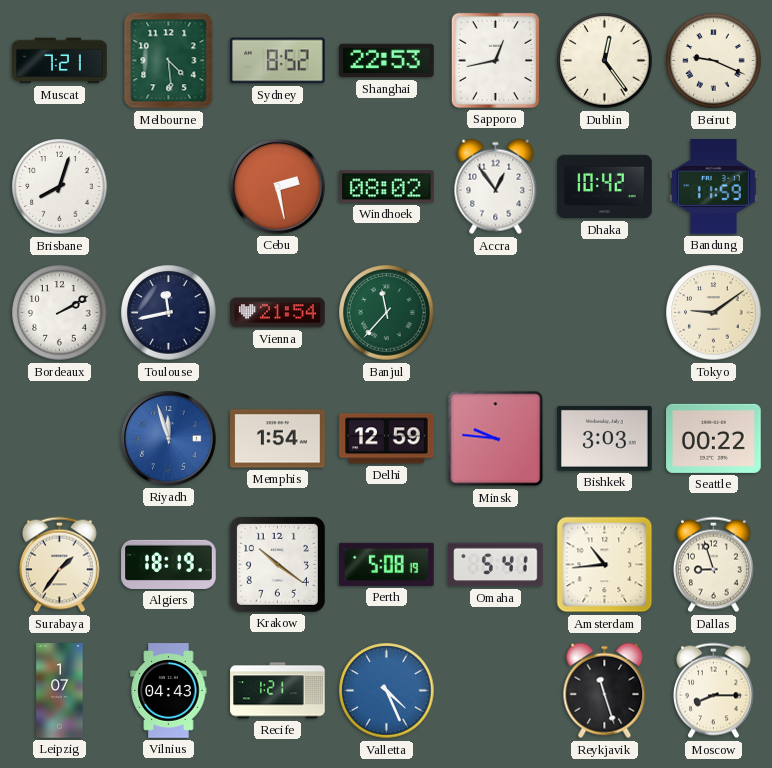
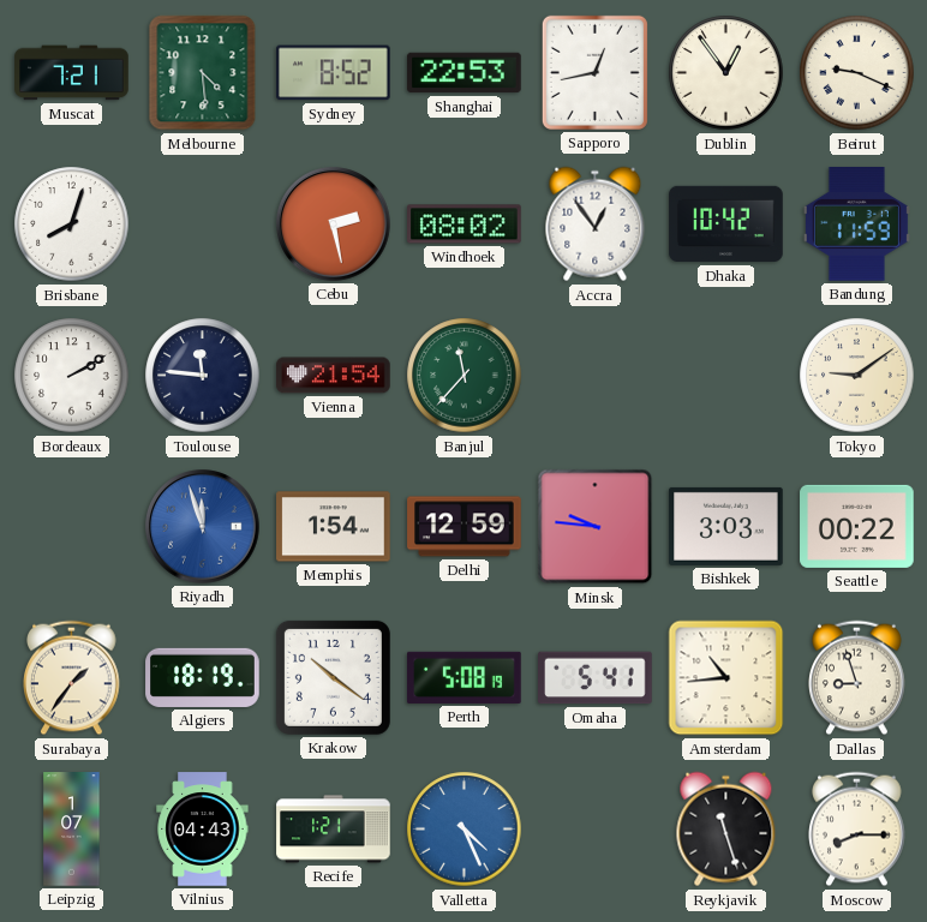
Dublin: 12:24 -> 12:54 (726, 73)
Toulouse: 11:43 -> 11:46 (203, 376)
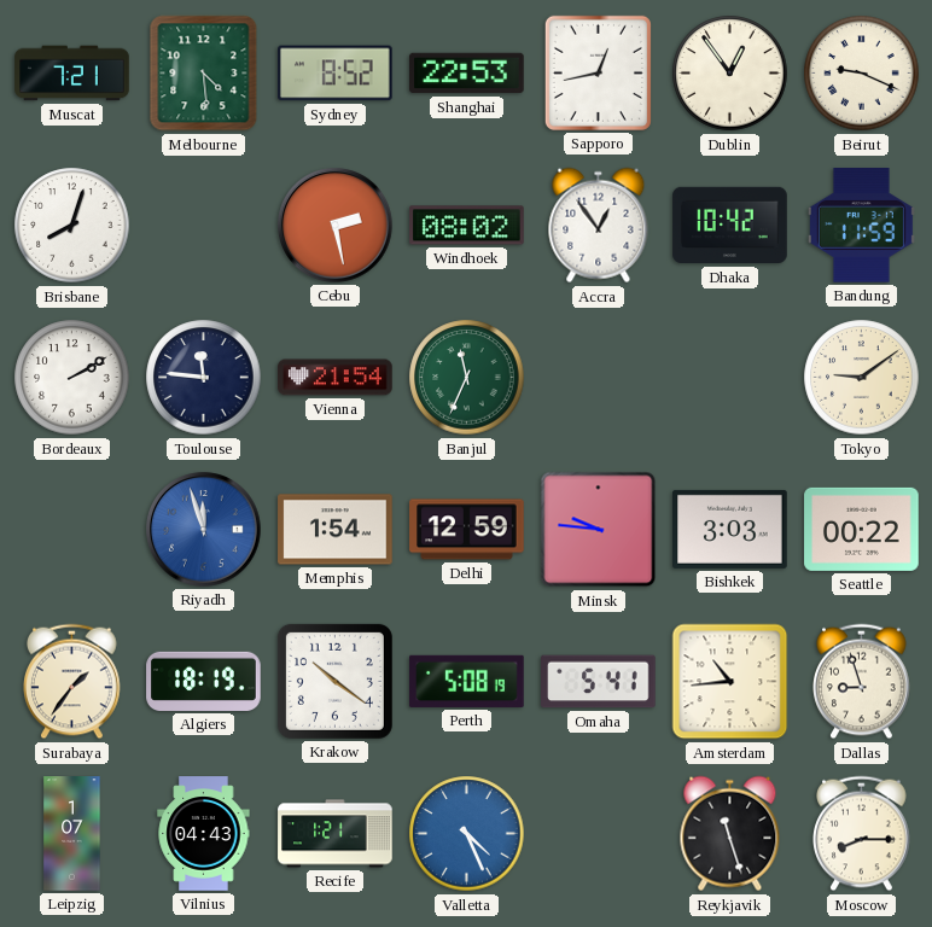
Banjul: 11:37 -> 11:34 (467, 378)
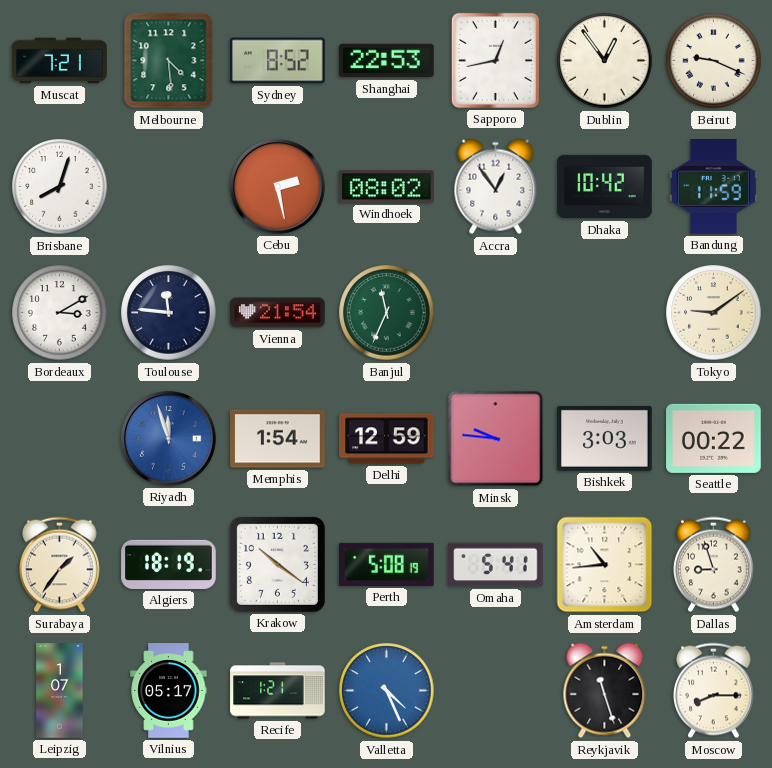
Bordeaux: 2:10 -> 3:10 (60, 313)
Vilnius: 04:43 -> 05:17 (169, 691)
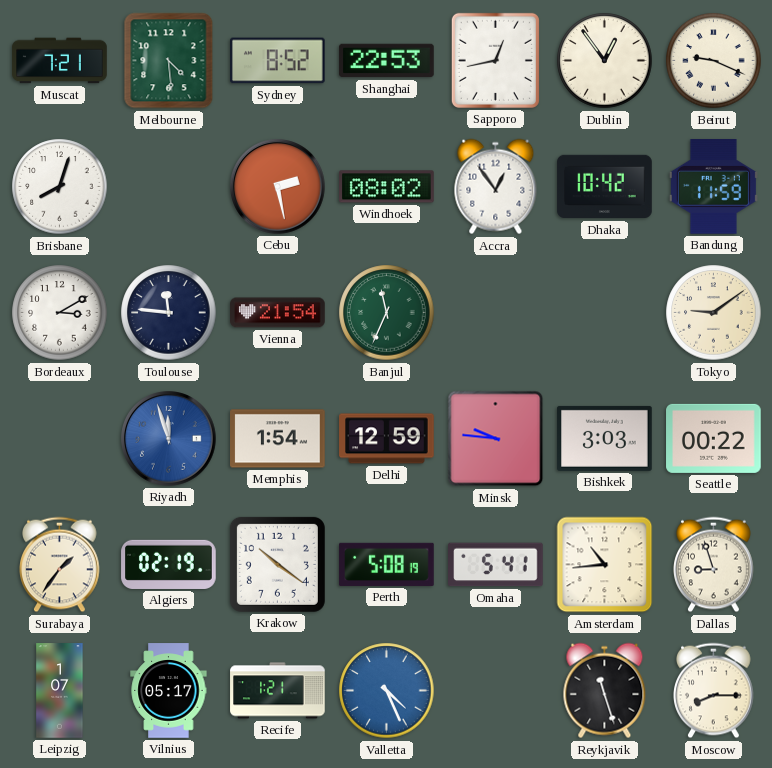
Algiers: 18:19 -> 02:19 (169, 564)
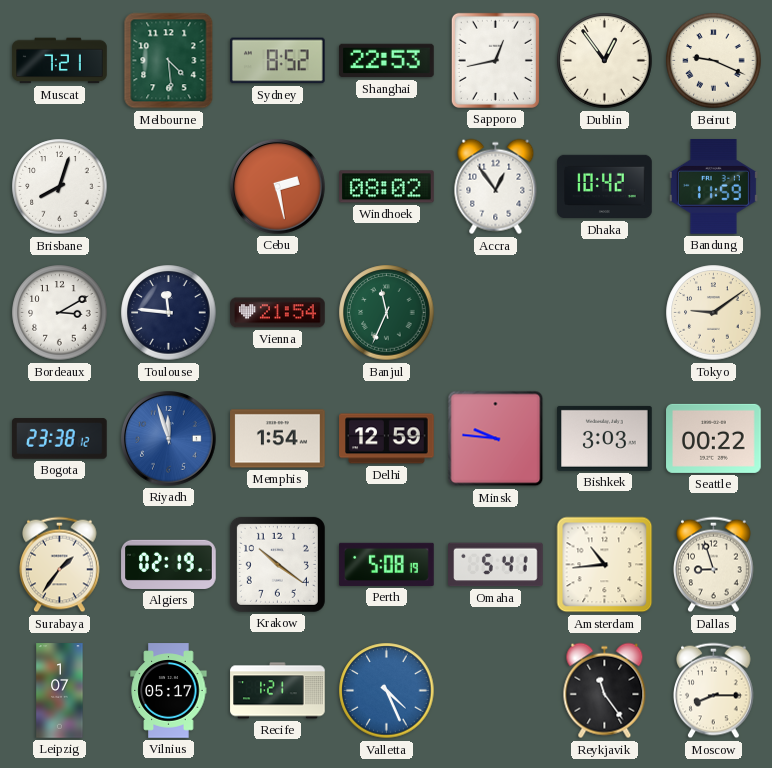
Bogota: none -> 23:38 (60, 439)
Reykjavik: 11:27 -> 11:24 (605, 691)
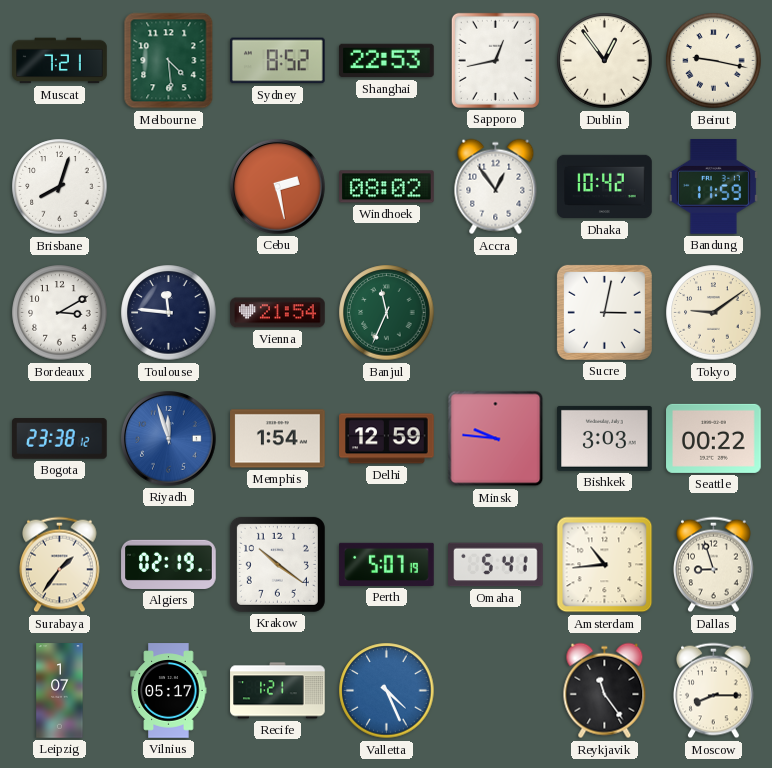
Beirut: 9:19 -> 9:17 (714, 61)
Sucre: none -> 3:02 (604, 312)
Perth: 5:08 -> 5:07 (387, 564)
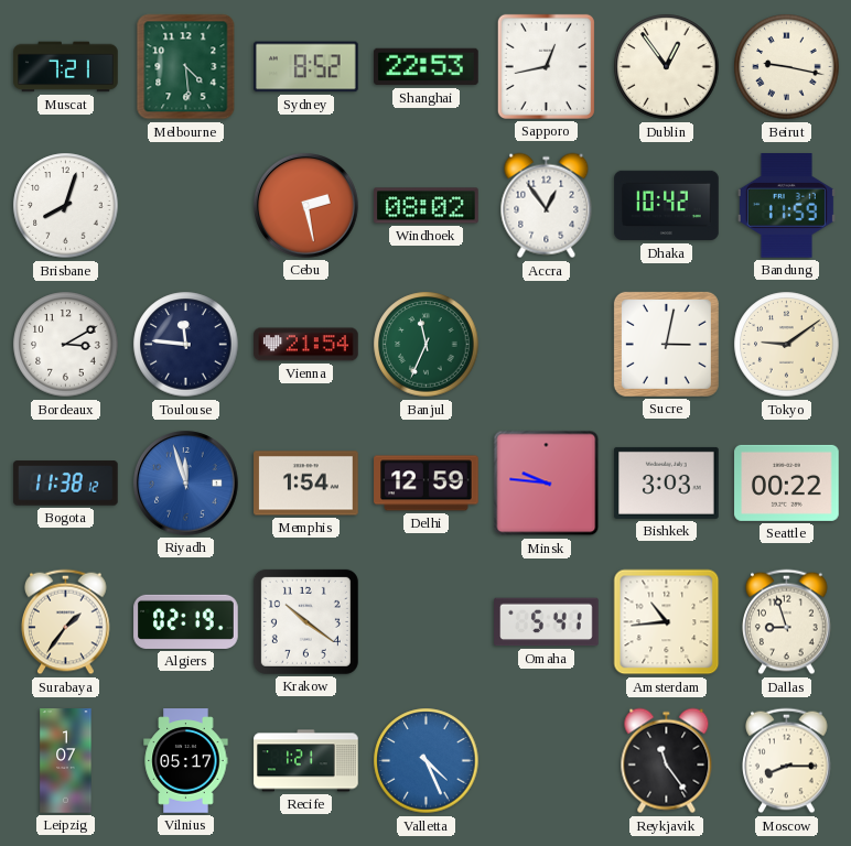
Bogota: 23:38 -> 11:38 (66, 484)
Perth: 5:07 -> none (387, 564)
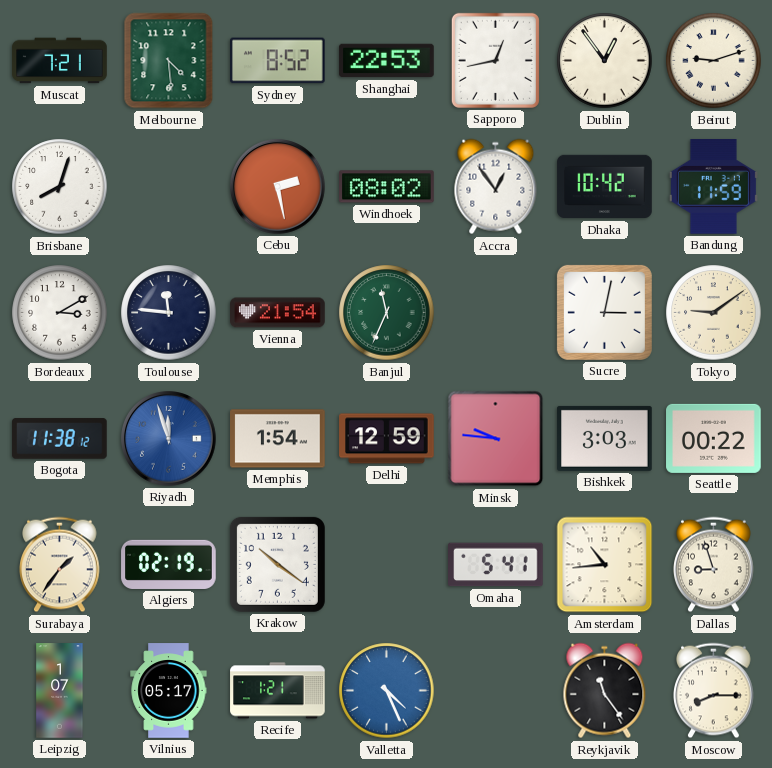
Beirut: 9:17 -> 9:12 (714, 61)
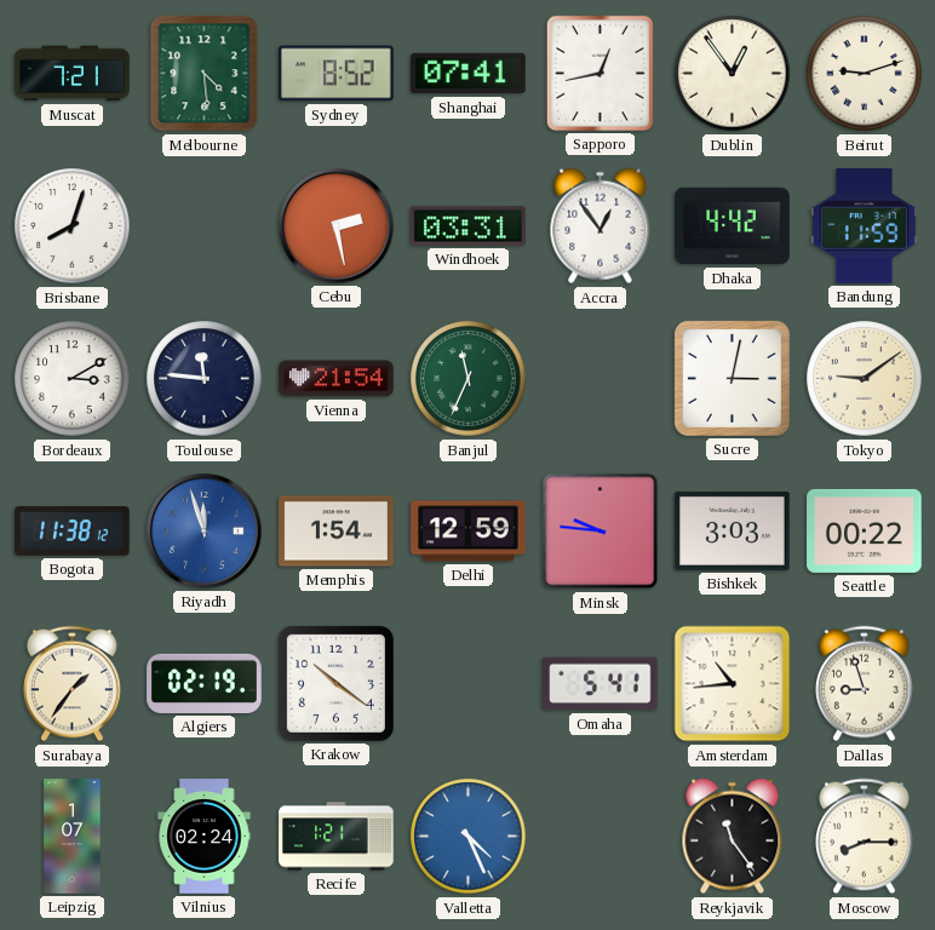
Shanghai: 22:53 -> 07:41 (469, 74)
Windhoek: 08:02 -> 03:31 (469, 226)
Dhaka: 10:42 -> 4:42 (733, 226)
Vilnius: 05:17 -> 02:24 (205, 837)
